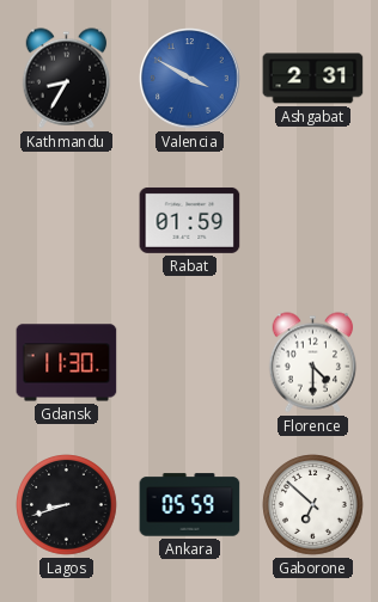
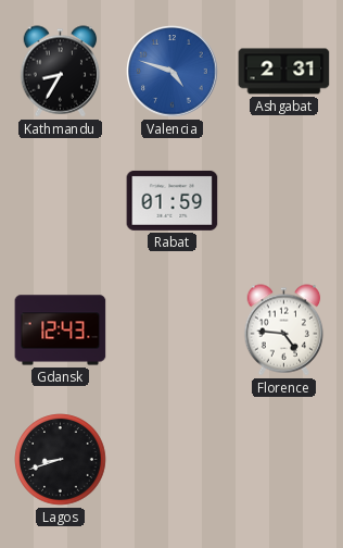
Valencia: 3:50 -> 4:48 (173, 72)
Gdansk: 11:30 -> 12:43 (61, 331)
Florence: 4:30 -> 4:46 (284, 331)
Ankara: 05:59 -> none (190, 505)
Gaborone: 6:52 -> none (313, 505)
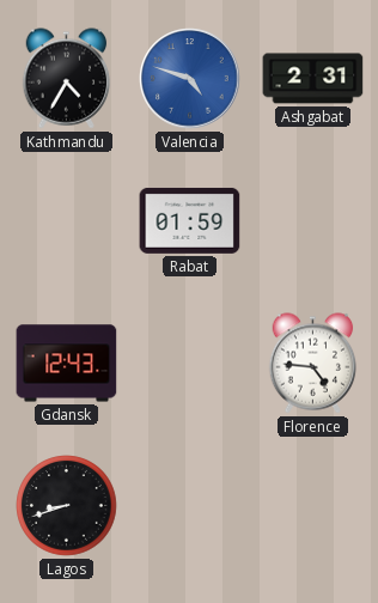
Kathmandu: 8:35 -> 4:35 (67, 79)
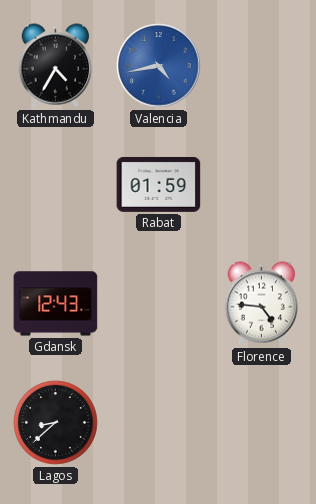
Valencia: 4:48 -> 4:43 (159, 66)
Ashgabat: 2:31 -> none (313, 79)
Lagos: 8:42 -> 8:38 (56, 423)
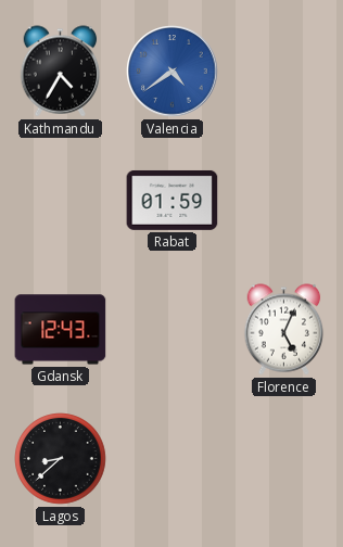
Valencia: 4:43 -> 4:39 (173, 72)
Florence: 4:46 -> 5:04 (284, 330)
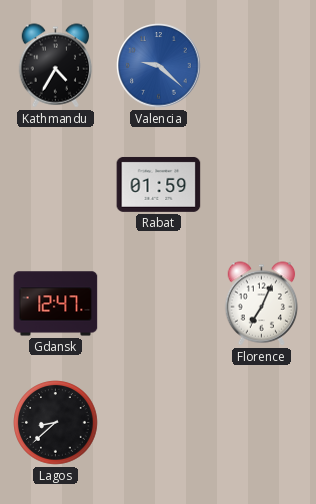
Valencia: 4:39 -> 9:22 (159, 66)
Gdansk: 12:43 -> 12:47 (56, 304)
Florence: 5:04 -> 7:04 (262, 304)
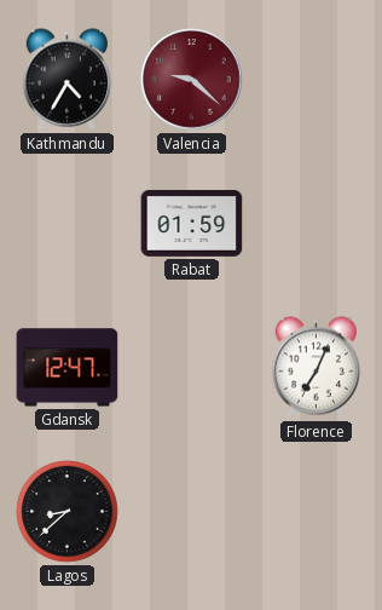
Valencia dial: blue -> burgundy (192, 80)
